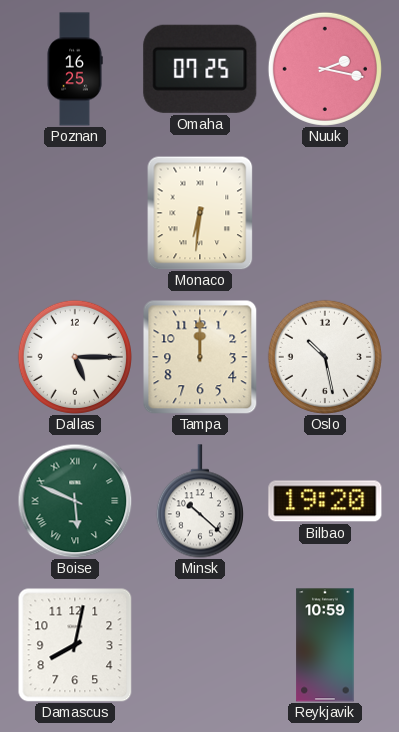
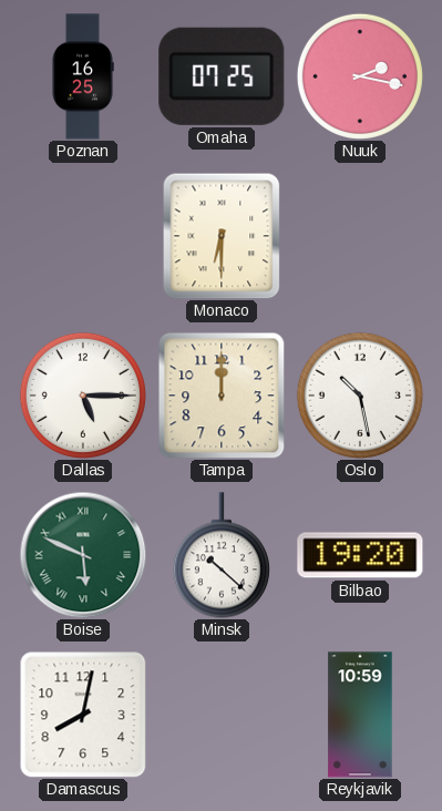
Monaco: 6:31 -> 6:30 (222, 236)
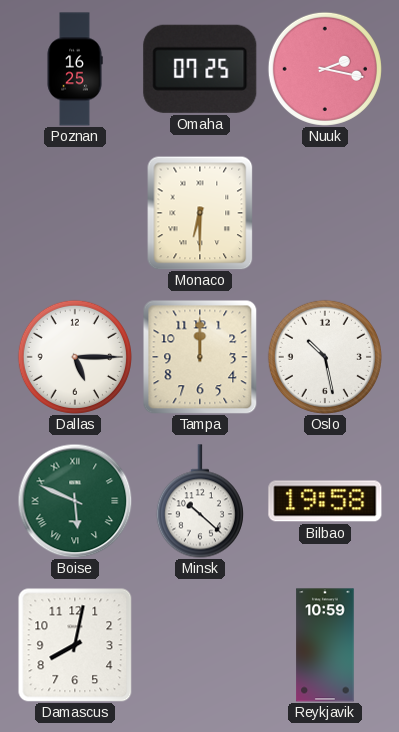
Bilbao: 19:20 -> 19:58 (325, 501)
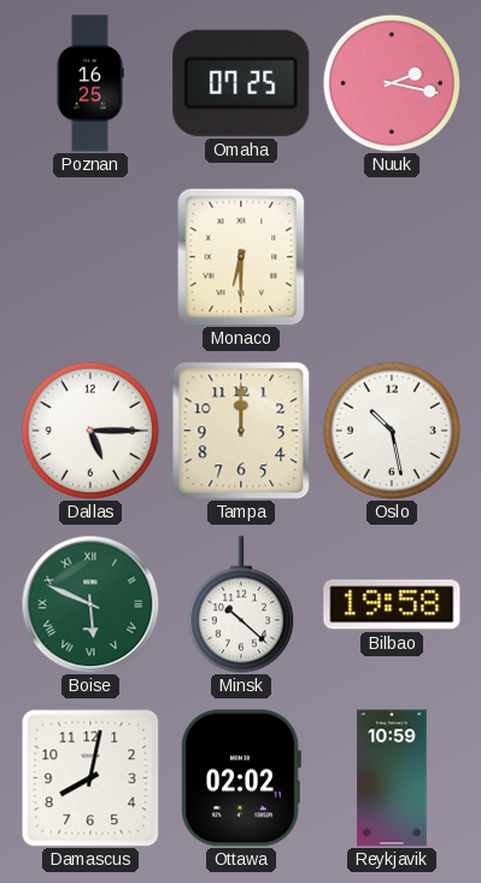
Ottawa: none -> 02:02 (241, 778)
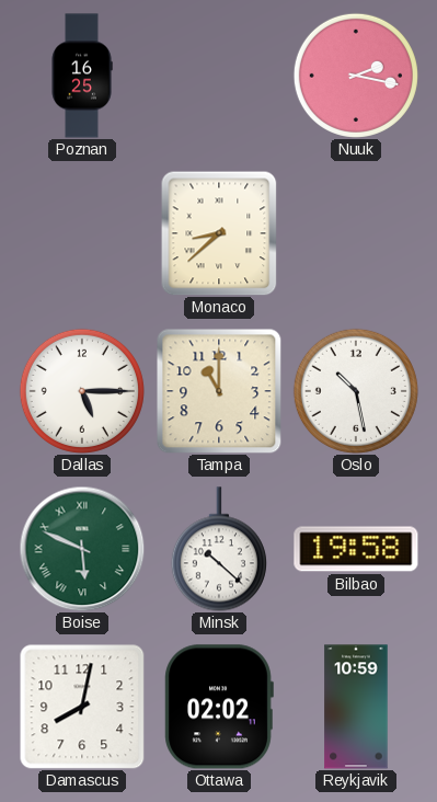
Omaha: 07:25 -> none (241, 83)
Monaco: 6:30 -> 8:38 (219, 233)
Tampa: 12:00 -> 11:00 (219, 391)
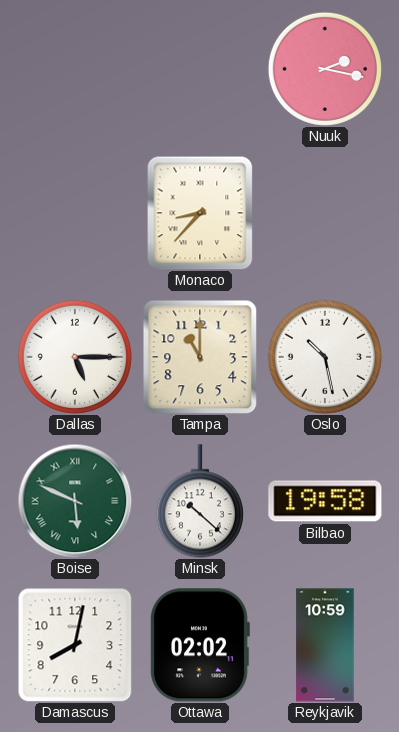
Poznan: 16:25 -> none (82, 76)
Monaco: 8:38 -> 8:37 (200, 213)
